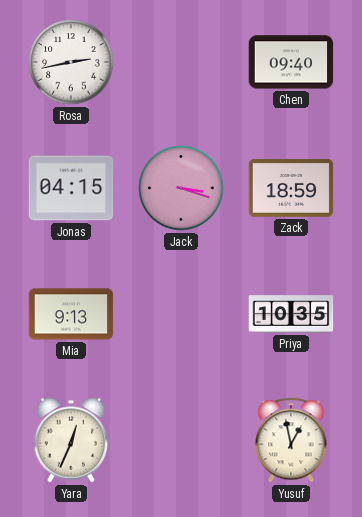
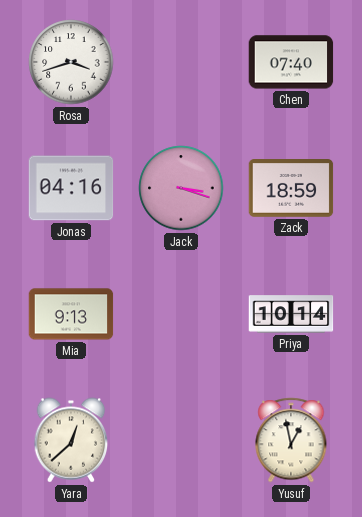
Rosa: 2:43 -> 3:42 (71, 62)
Chen: 09:40 -> 07:40 (291, 62)
Jonas: 04:15 -> 04:16 (71, 188)
Priya: 10:35 -> 10:14 (291, 314)
Yara: 12:34 -> 12:38 (71, 440)
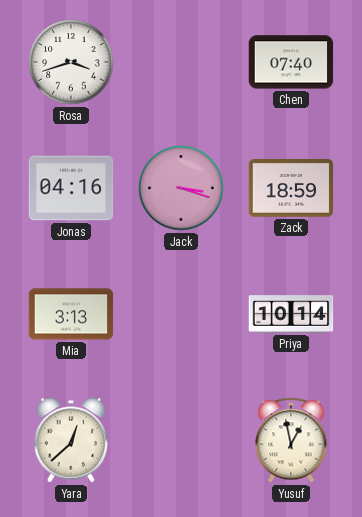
Mia: 9:13 -> 3:13 (71, 314)
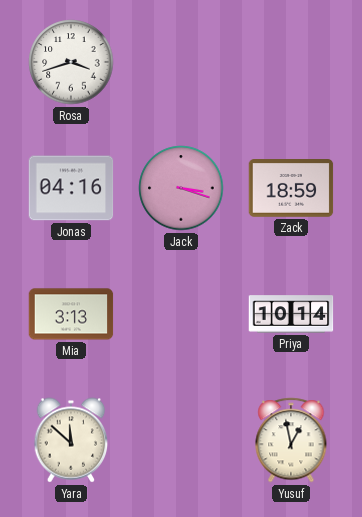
Chen: 07:40 -> none (291, 62)
Yara: 12:38 -> 11:52 (71, 440)
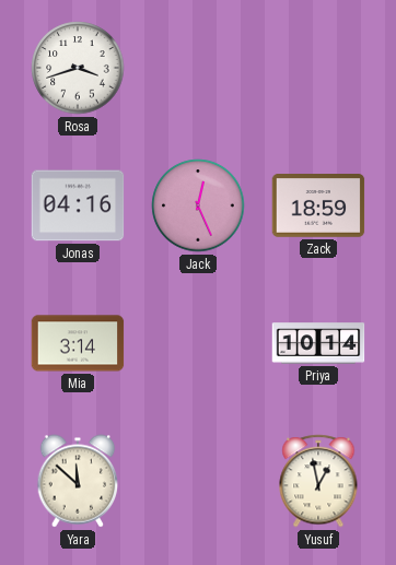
Jack: 3:18 -> 12:26 (198, 205)
Mia: 3:13 -> 3:14 (78, 343)
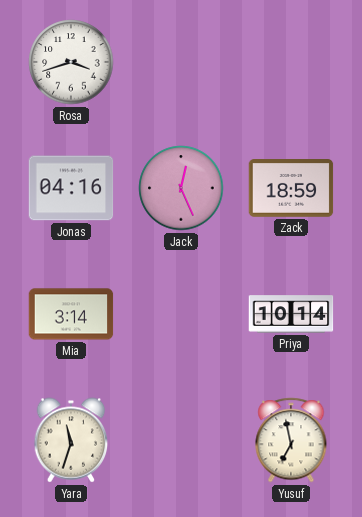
Yara: 11:52 -> 11:33 (71, 440)
Yusuf: 12:58 -> 6:58 (291, 440)
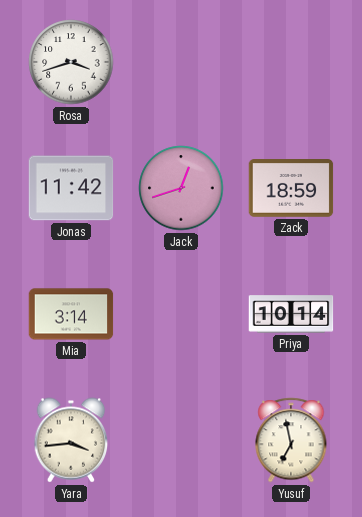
Jonas: 04:16 -> 11:42 (71, 188)
Jack: 12:26 -> 12:42 (181, 188)
Yara: 11:33 -> 3:44 (71, 440)
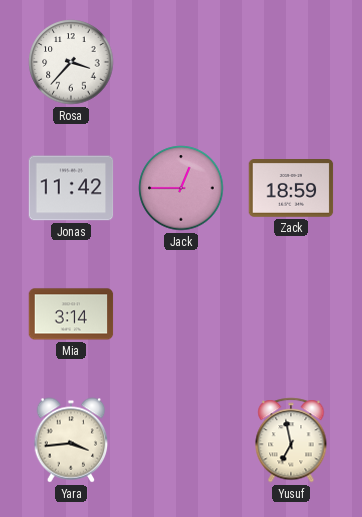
Rosa: 3:42 -> 3:37 (71, 62)
Jack: 12:42 -> 12:45 (181, 188)
Priya: 10:14 -> none (291, 314)
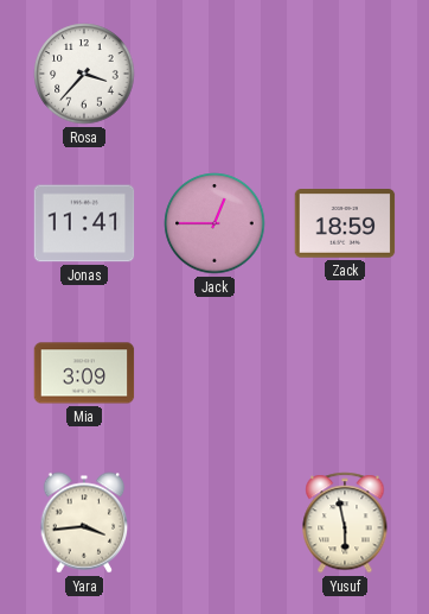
Jonas: 11:42 -> 11:41 (84, 223)
Mia: 3:14 -> 3:09 (84, 373)
Yusuf: 6:58 -> 5:58 (345, 523)
